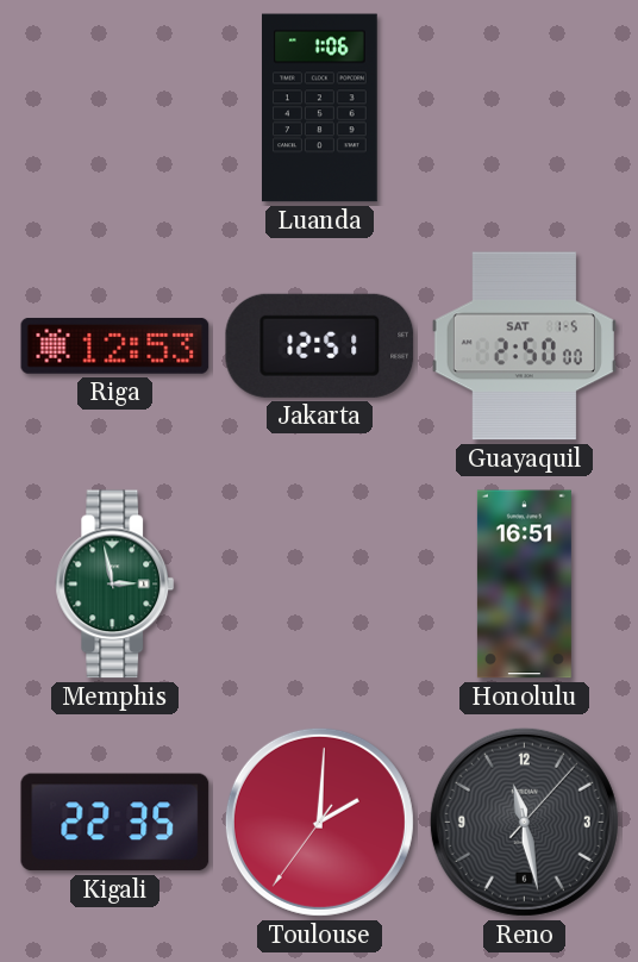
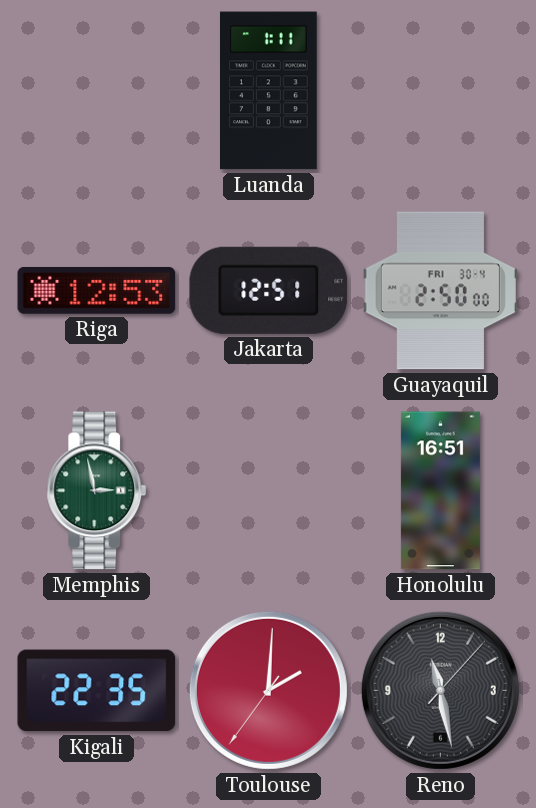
Luanda: 1:06 -> 1:11 (269, 91)
Guayaquil date: SAT 1-5 -> FRI 30-4 (440, 291)
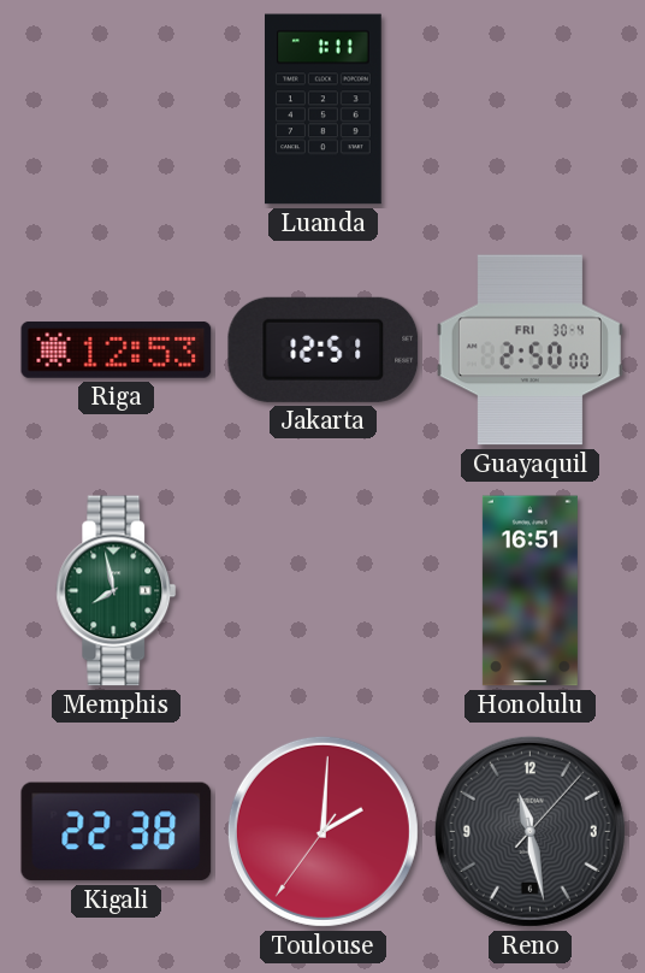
Memphis: 2:58 -> 7:58 (117, 591)
Kigali: 22:35 -> 22:38 (117, 832)
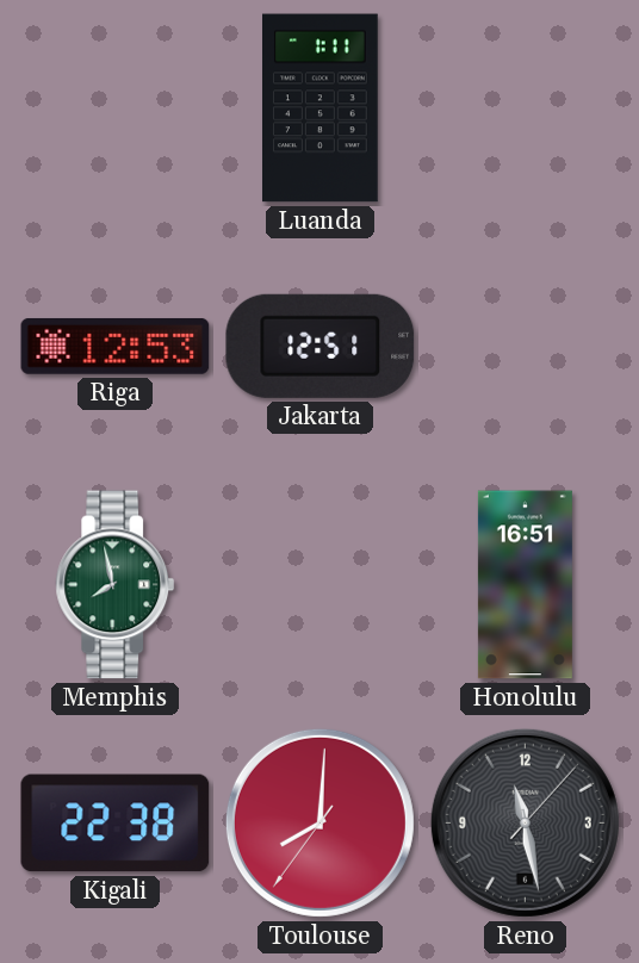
Guayaquil: 2:50 -> none (529, 350)
Toulouse: 2:00 -> 8:00 (319, 822)
